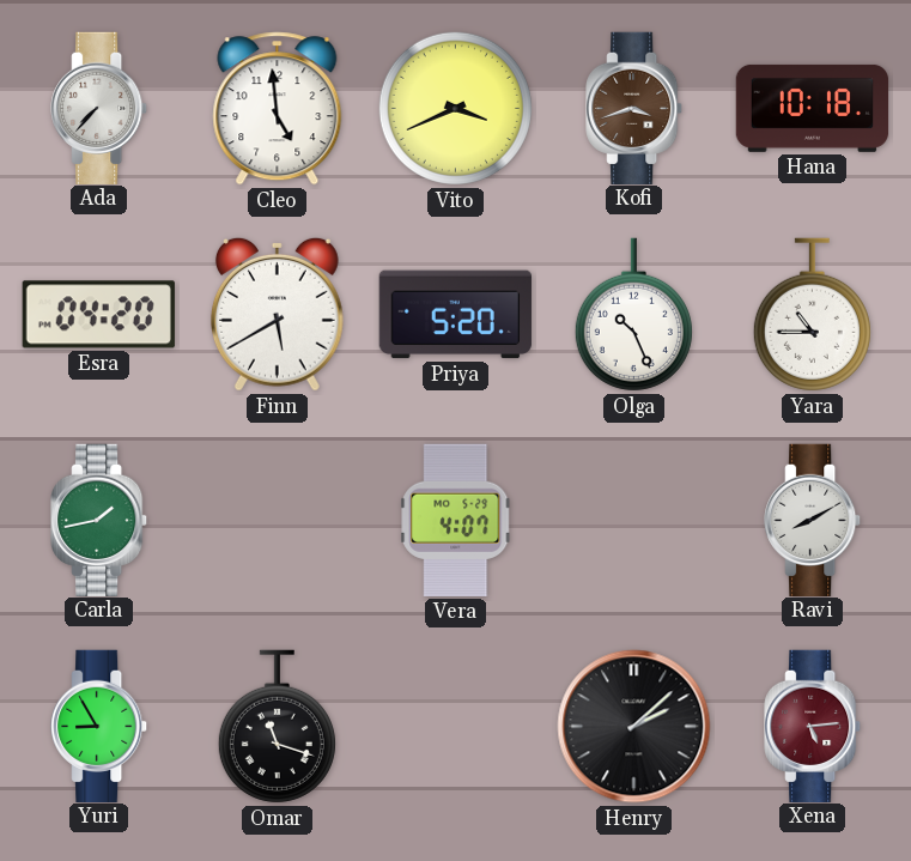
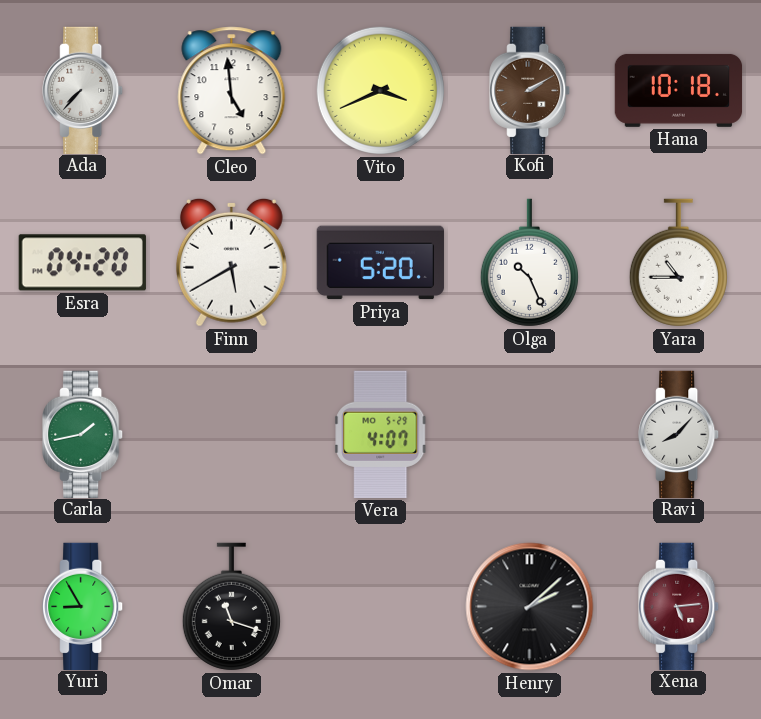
Kofi: 3:42 -> 2:10 (530, 90)
Ravi: 8:10 -> 8:07 (679, 434)
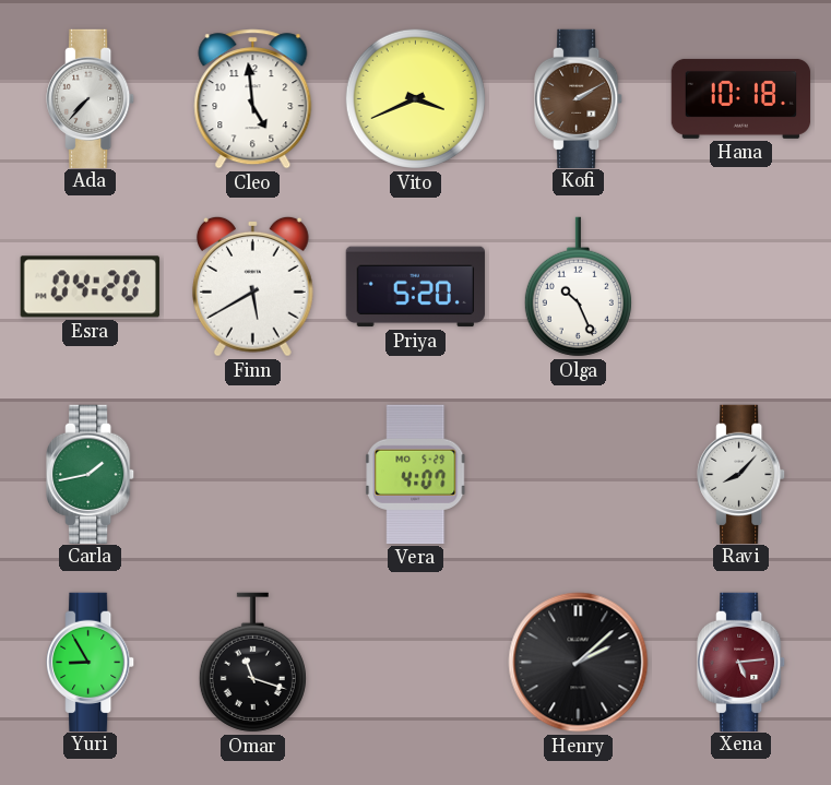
Yara: 10:45 -> none (678, 263)
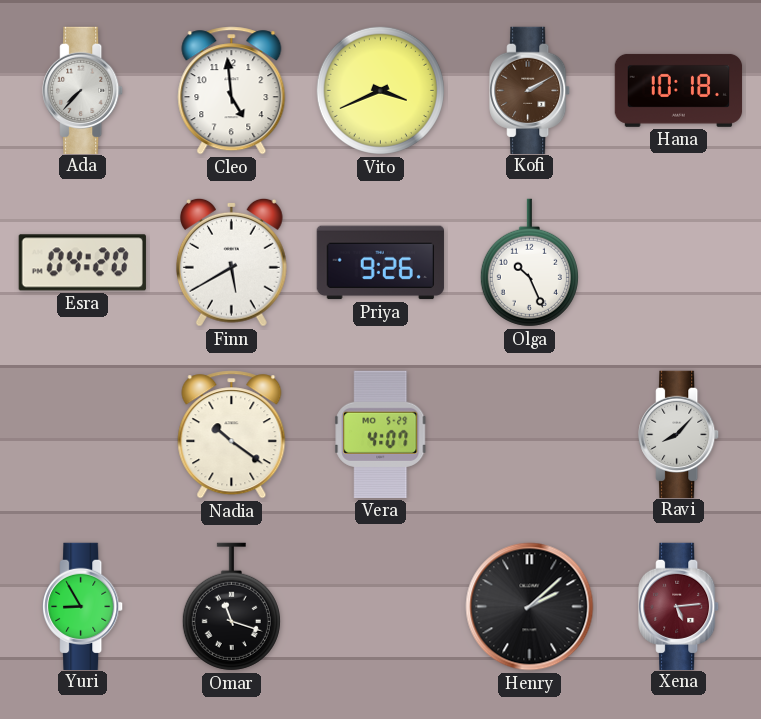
Priya: 5:20 -> 9:26 (380, 263)
Carla: 1:43 -> none (91, 474)
Nadia: none -> 10:21 (232, 435)
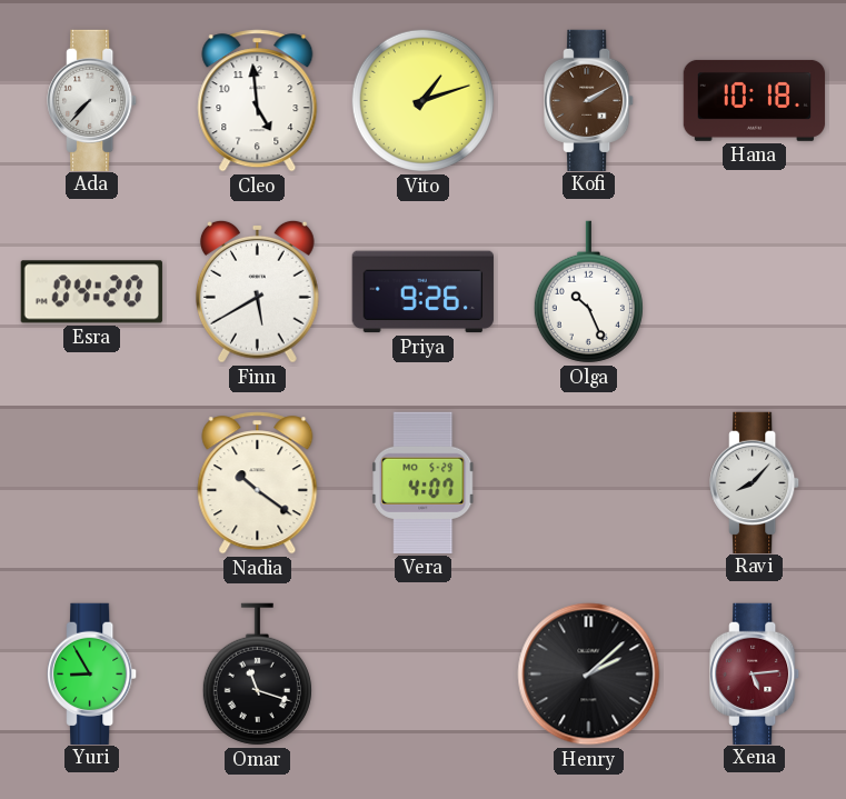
Vito: 3:41 -> 1:12 (422, 100)
